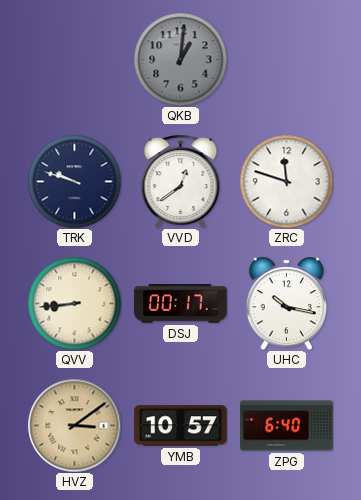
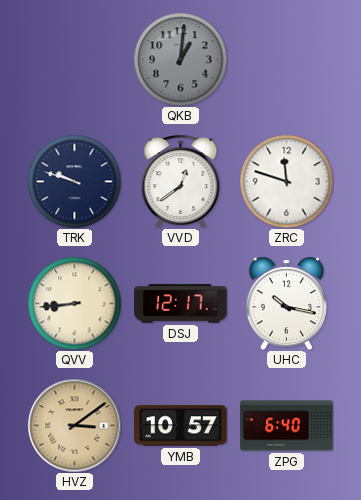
DSJ: 00:17 -> 12:17 (181, 304)
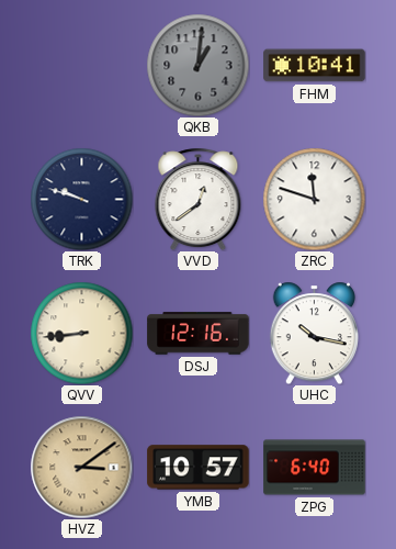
FHM: none -> 10:41 (315, 66)
DSJ: 12:17 -> 12:16 (199, 334)
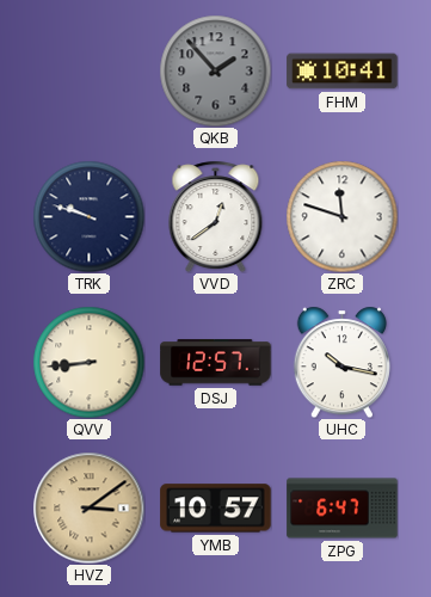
QKB: 1:01 -> 1:53 (215, 70)
DSJ: 12:16 -> 12:57 (216, 363)
ZPG: 6:40 -> 6:47 (343, 509)
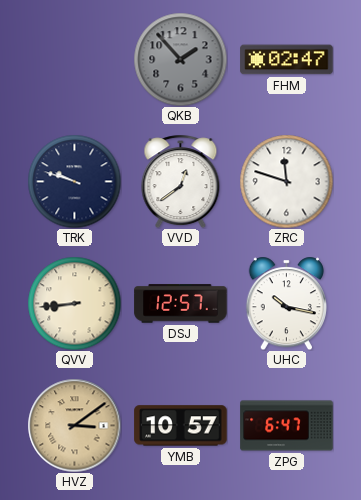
FHM: 10:41 -> 02:47 (287, 60)
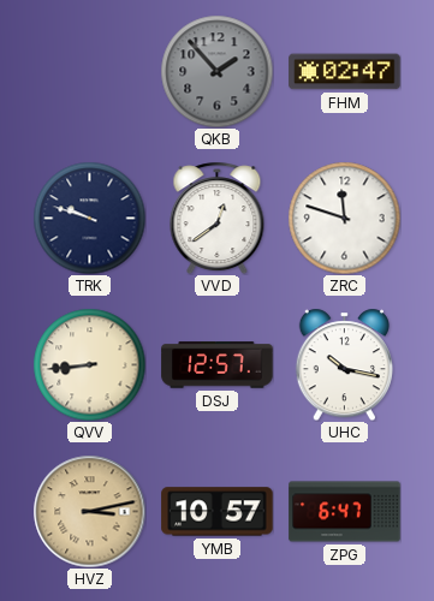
HVZ: 3:09 -> 3:13 (89, 511)
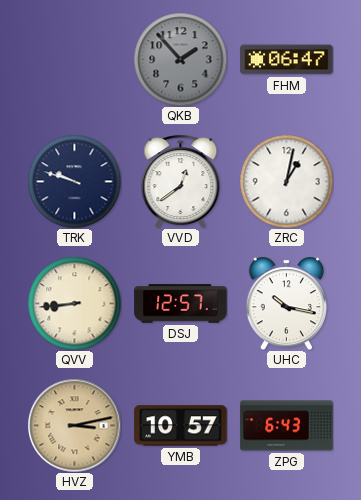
FHM: 02:47 -> 06:47 (287, 60)
ZRC: 11:48 -> 1:02 (286, 181)
ZPG: 6:47 -> 6:43 (287, 426)
